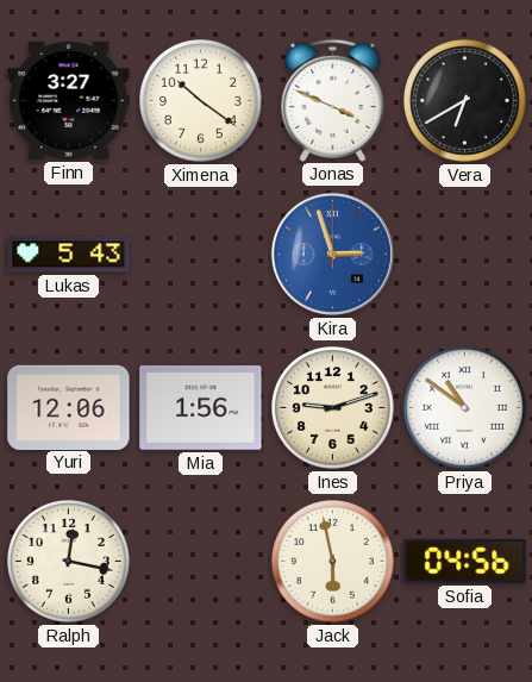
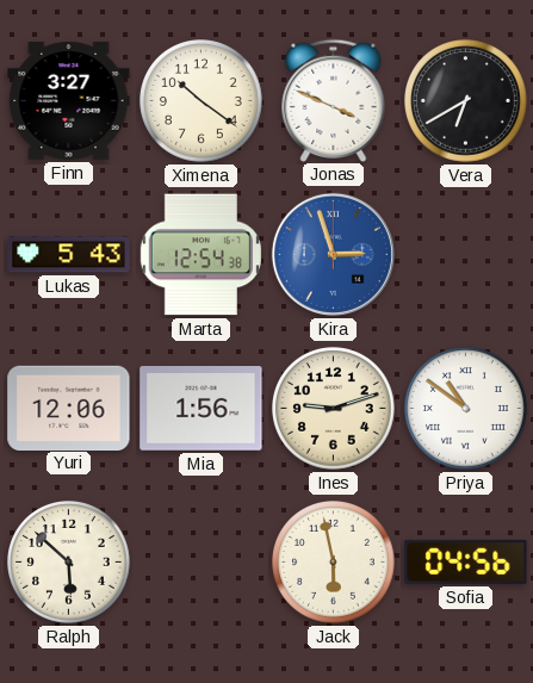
Marta: none -> 12:54 (200, 255)
Ralph: 12:17 -> 5:52 (69, 563)
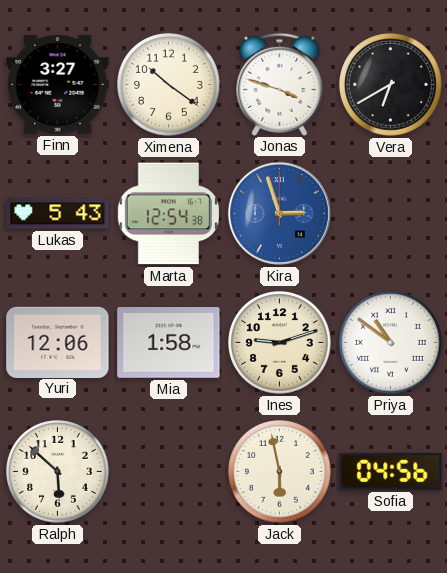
Jonas: 3:49 -> 3:48 (280, 84)
Mia: 1:56 -> 1:58 (169, 343)
